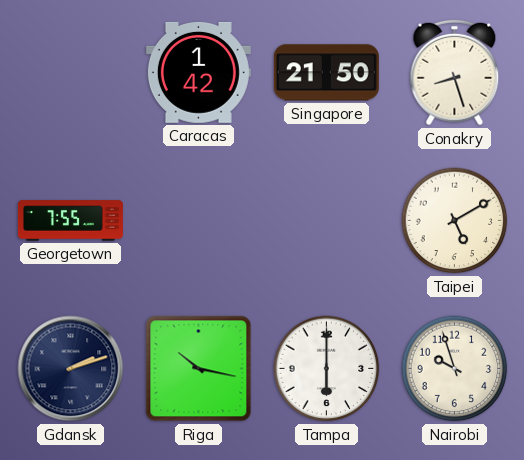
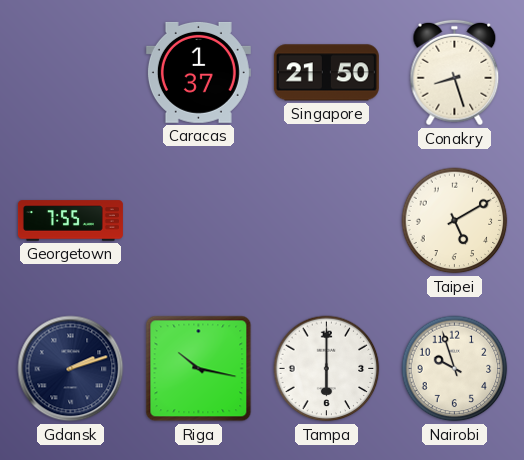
Caracas: 1:42 -> 1:37 (198, 72)
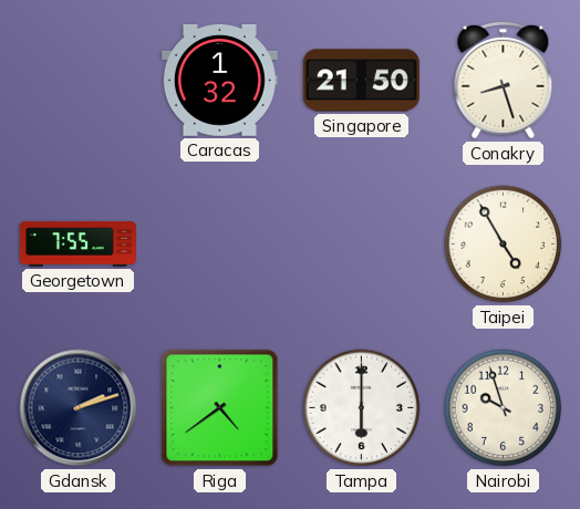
Caracas: 1:37 -> 1:32 (219, 80)
Taipei: 5:10 -> 4:55 (504, 245)
Riga: 10:17 -> 4:39 (220, 408)
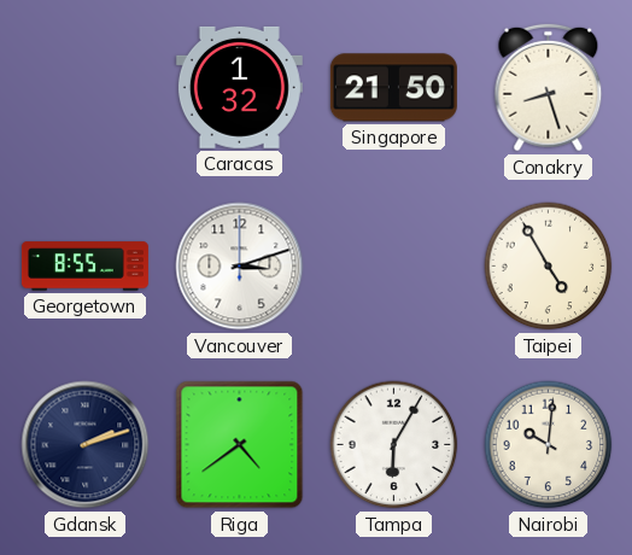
Georgetown: 7:55 -> 8:55 (84, 267)
Vancouver: none -> 3:12 (240, 267)
Tampa: 6:00 -> 6:05 (394, 445)
Nairobi: 9:57 -> 10:01 (549, 445)
